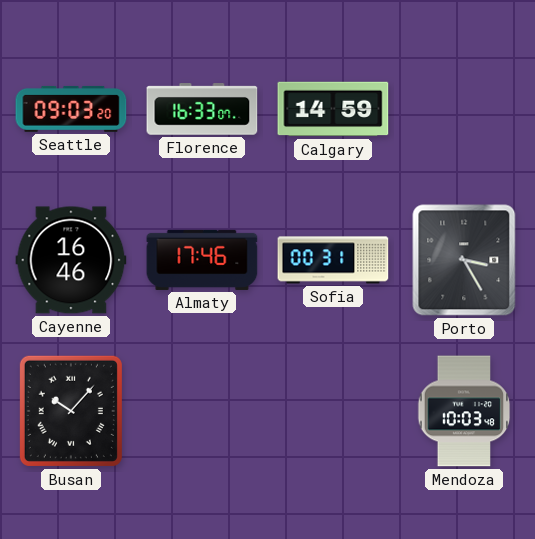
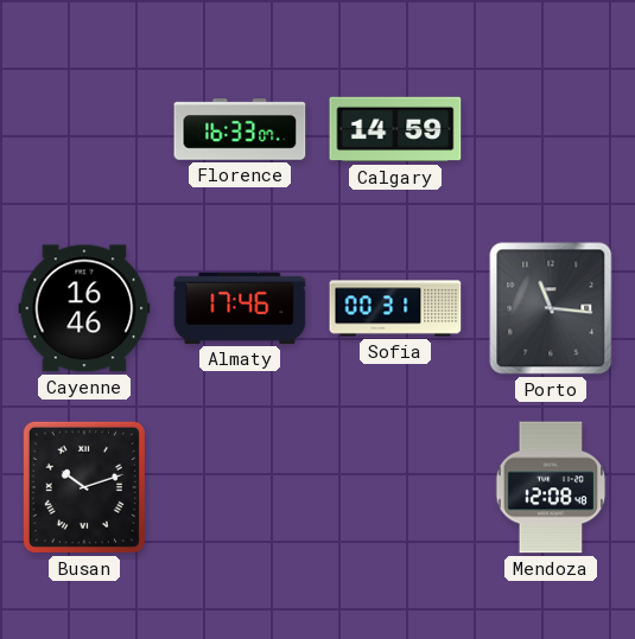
Seattle: 09:03 -> none (71, 109)
Porto: 3:25 -> 11:16 (551, 308)
Busan: 10:07 -> 10:12 (84, 487)
Mendoza: 10:03 -> 12:08 (551, 487)
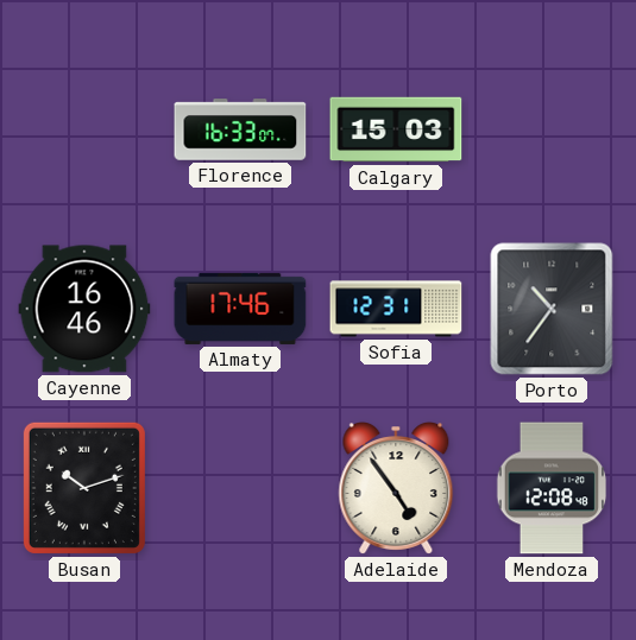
Calgary: 14:59 -> 15:03 (396, 129)
Sofia: 00:31 -> 12:31 (396, 309)
Porto: 11:16 -> 10:36 (552, 309)
Adelaide: none -> 4:54 (396, 489)
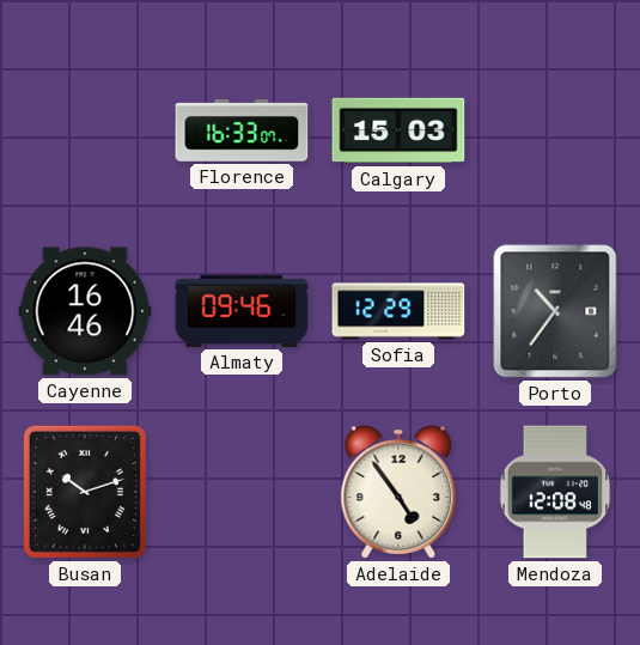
Almaty: 17:46 -> 09:46 (242, 311)
Sofia: 12:31 -> 12:29 (398, 311)
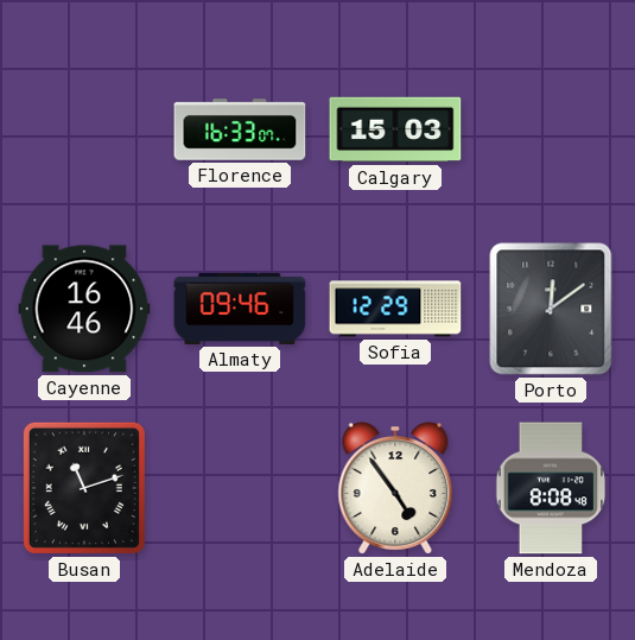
Porto: 10:36 -> 12:09 (551, 309)
Busan: 10:12 -> 11:12 (84, 488)
Mendoza: 12:08 -> 8:08 (551, 488)
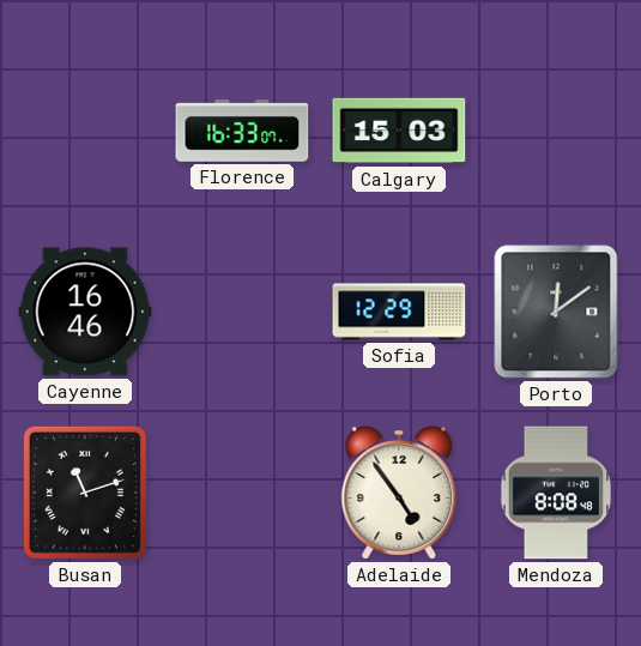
Almaty: 09:46 -> none (240, 309)
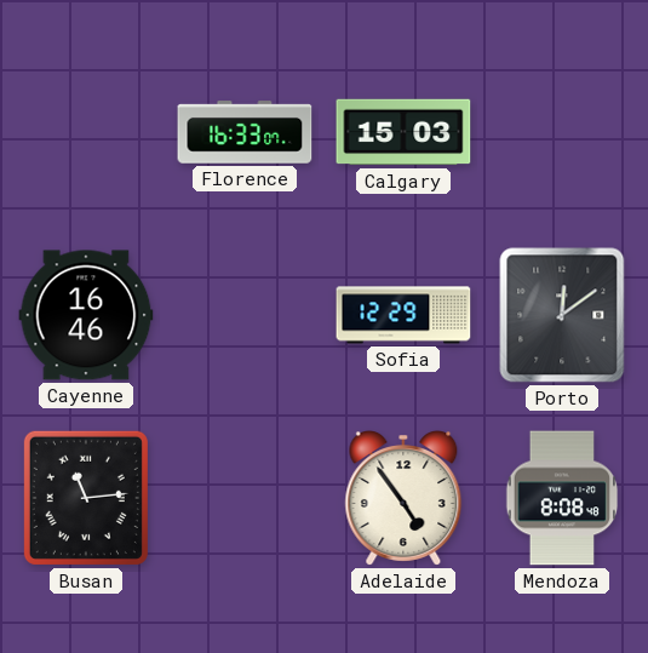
Busan: 11:12 -> 11:14 (86, 498)
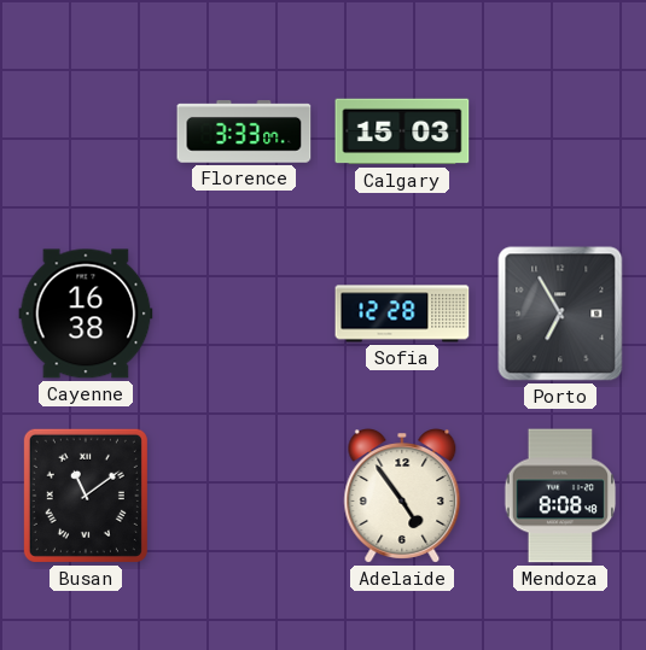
Florence: 16:33 -> 3:33 (244, 131)
Cayenne: 16:46 -> 16:38 (86, 314)
Sofia: 12:29 -> 12:28 (402, 314)
Porto: 12:09 -> 6:55 (560, 314)
Busan: 11:14 -> 11:09 (86, 496)
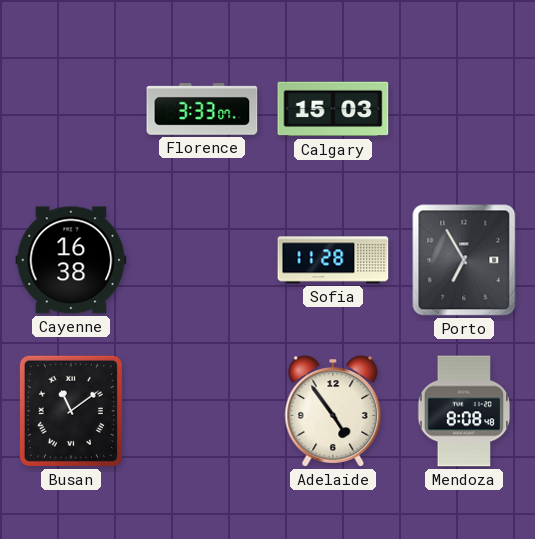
Sofia: 12:28 -> 11:28 (333, 260)
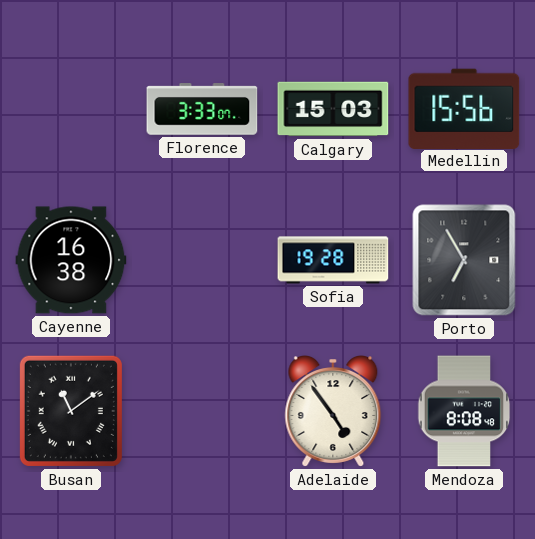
Medellin: none -> 15:56 (464, 108)
Sofia: 11:28 -> 19:28 (333, 260)
